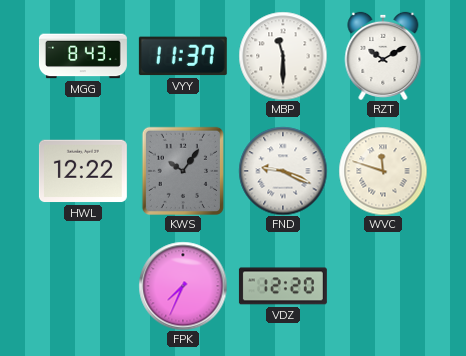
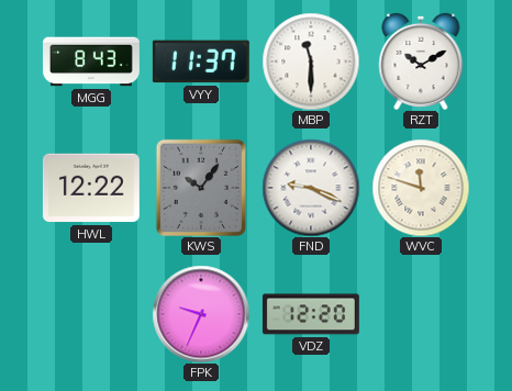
FPK: 7:34 -> 9:34 (201, 314)
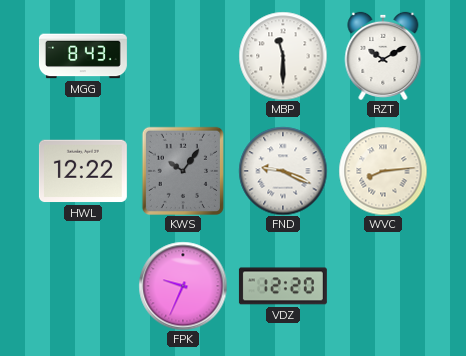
VYY: 11:37 -> none (201, 62)
WVC: 11:48 -> 8:14 (383, 171)
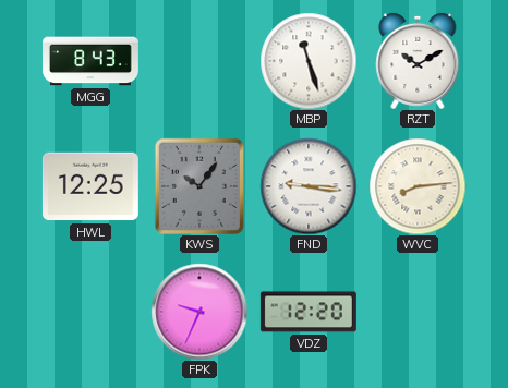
MBP: 11:30 -> 11:27 (309, 61)
HWL: 12:22 -> 12:25 (90, 186)
FND: 9:19 -> 9:16 (309, 186)
